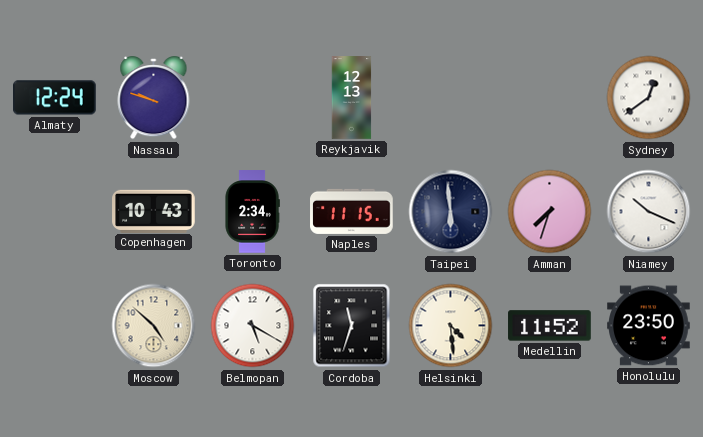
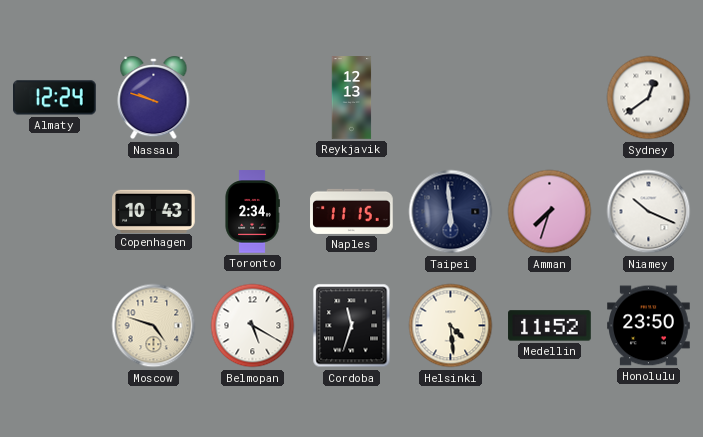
Moscow: 4:52 -> 4:48 (154, 326)
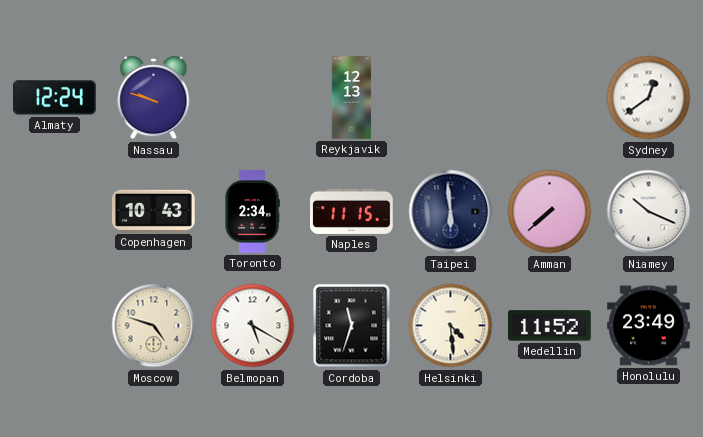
Amman: 7:33 -> 7:38 (550, 212)
Honolulu: 23:50 -> 23:49 (649, 326)
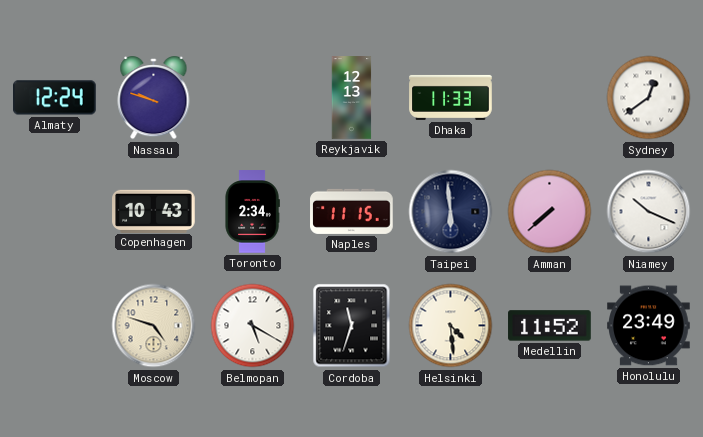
Dhaka: none -> 11:33 (451, 97)
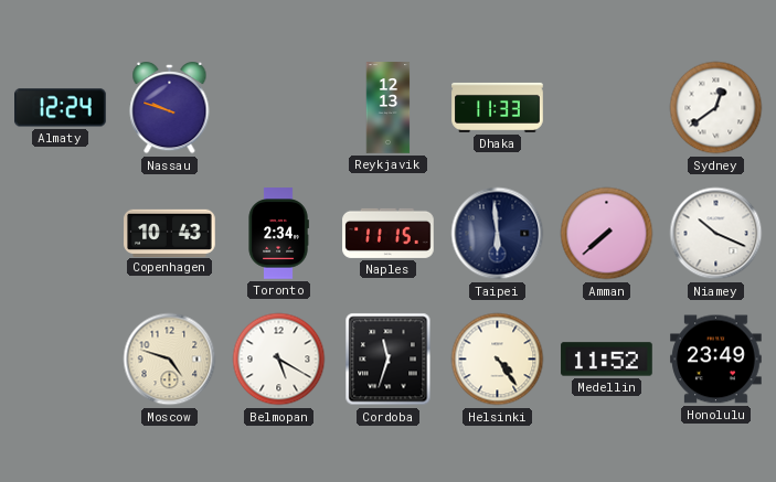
Helsinki: 4:29 -> 4:24 (498, 360)
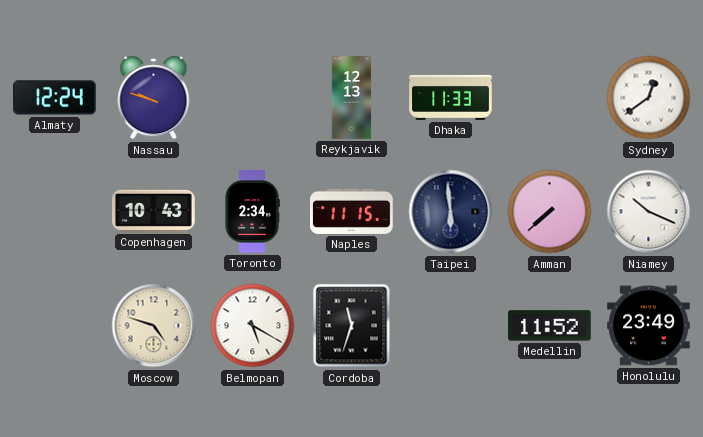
Helsinki: 4:24 -> none (498, 360)
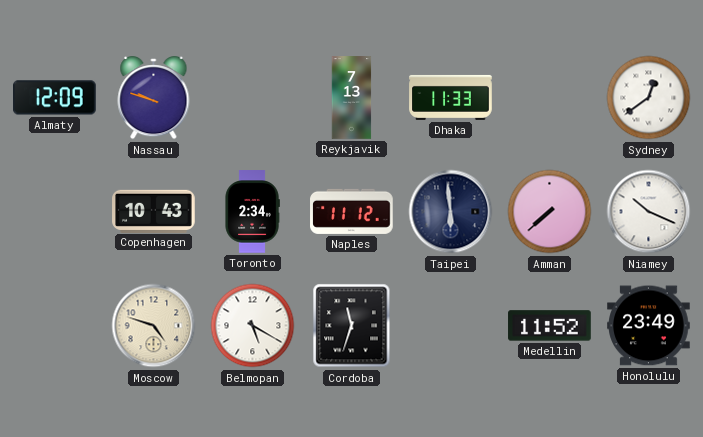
Almaty: 12:24 -> 12:09 (55, 98)
Reykjavik: 12:13 -> 7:13 (352, 98)
Naples: 11:15 -> 11:12 (352, 211)
